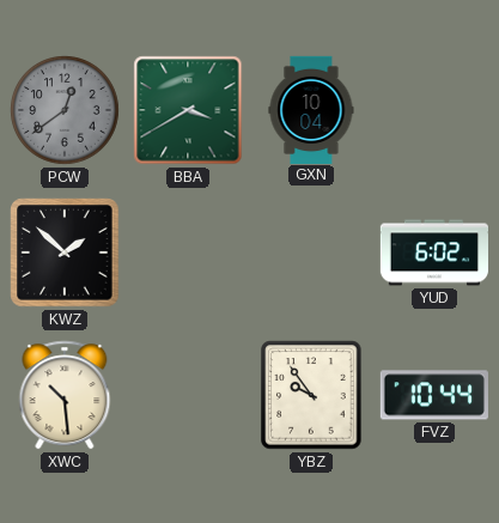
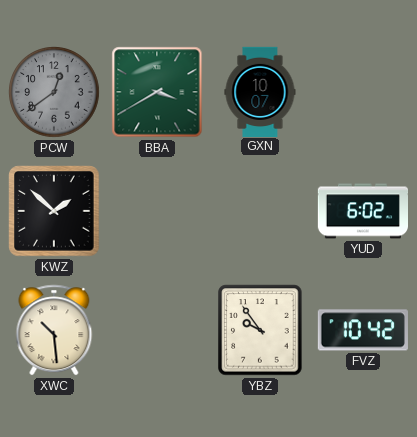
GXN: 10:04 -> 10:07 (260, 91)
FVZ: 10:44 -> 10:42 (363, 330)
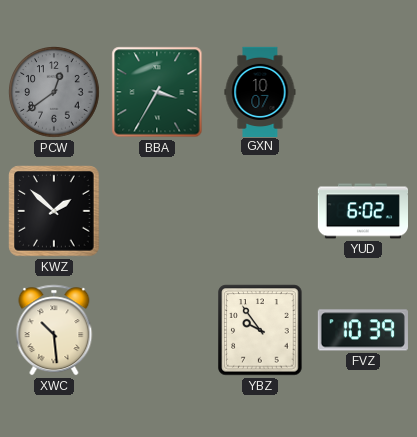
BBA: 3:40 -> 3:35 (157, 92)
FVZ: 10:42 -> 10:39 (363, 330)
